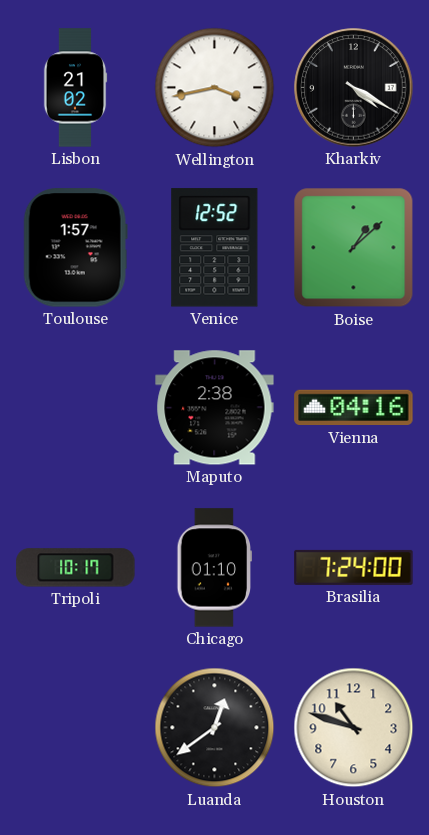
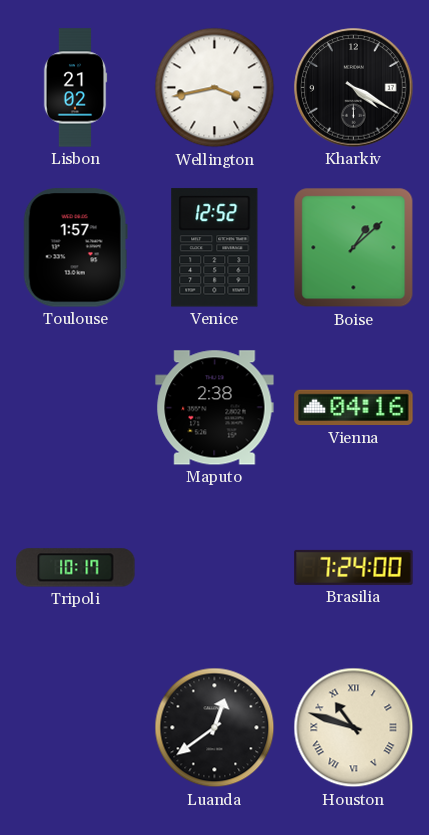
Chicago: 01:10 -> none (215, 568)
Houston numerals: Arabic -> Roman (354, 728)
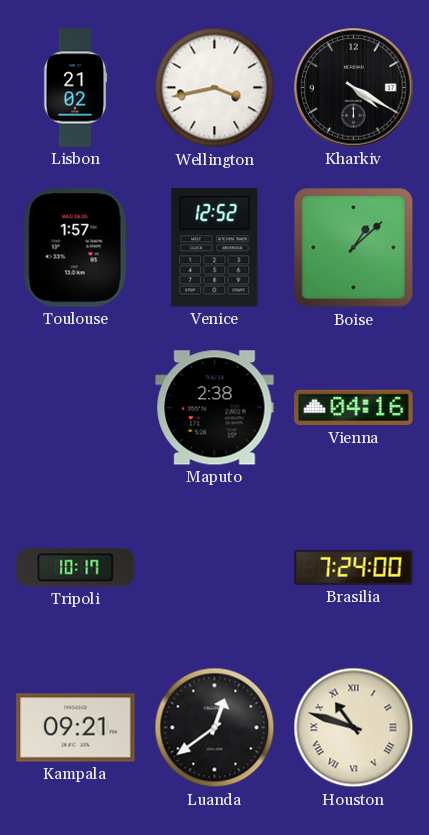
Kampala: none -> 09:21 (76, 728)
